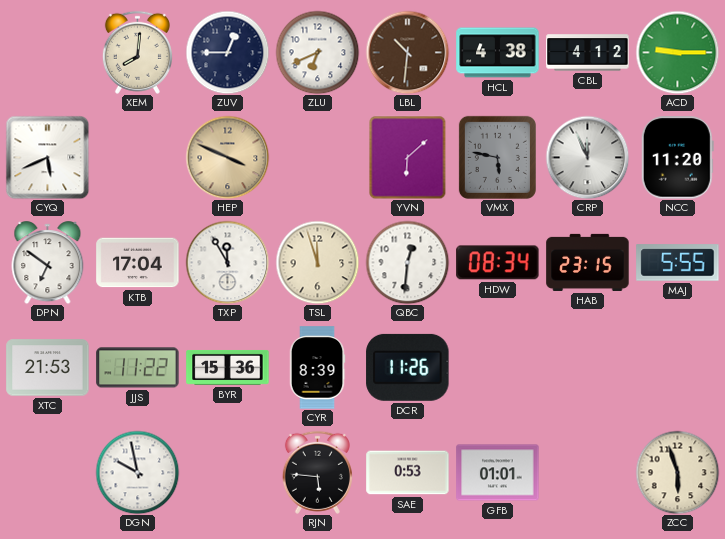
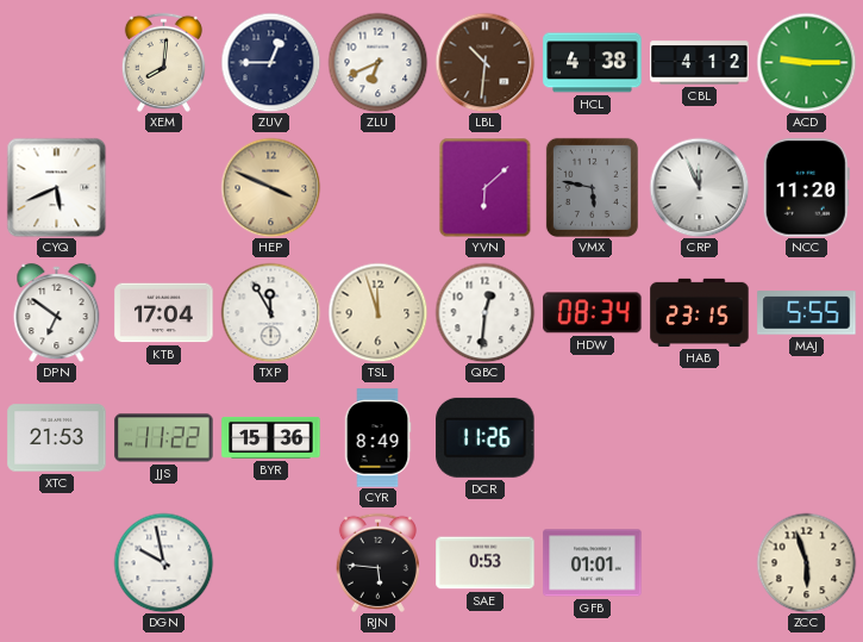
CYR: 8:39 -> 8:49 (377, 438)
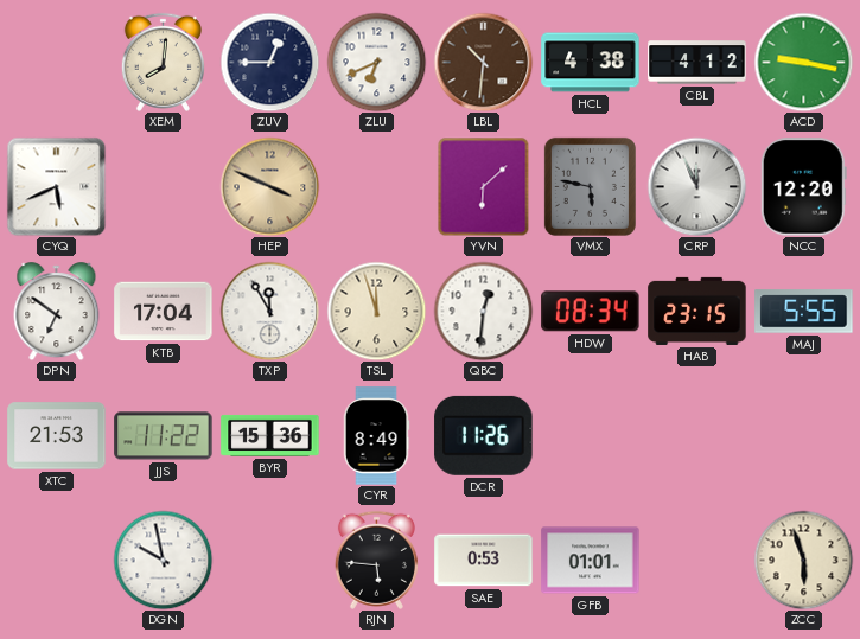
ACD: 9:15 -> 9:17 (803, 62)
NCC: 11:20 -> 12:20 (803, 187)
